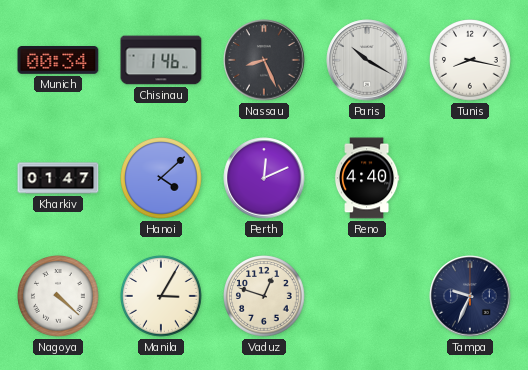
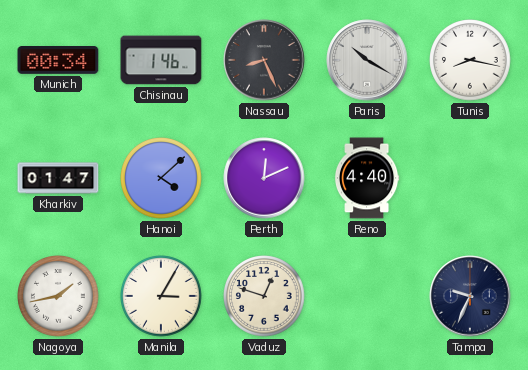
Nagoya: 4:22 -> 1:43 (59, 297)
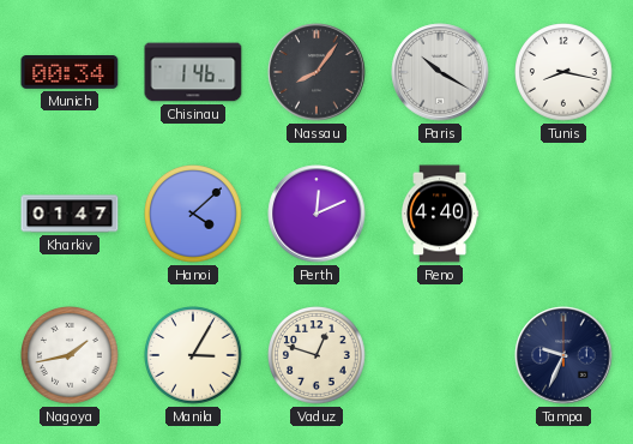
Nassau: 8:26 -> 8:06 (316, 72)
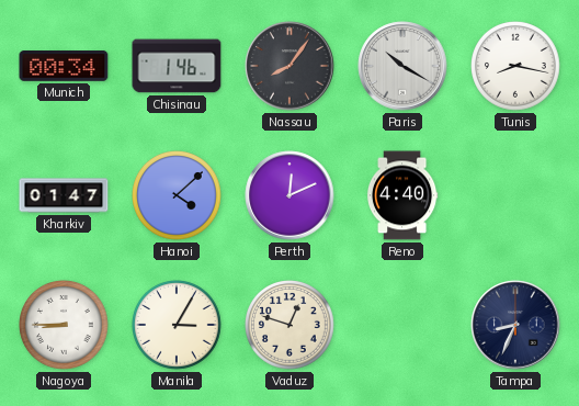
Nagoya: 1:43 -> 8:45 (65, 326)
Tampa: 9:34 -> 8:34 (515, 325)
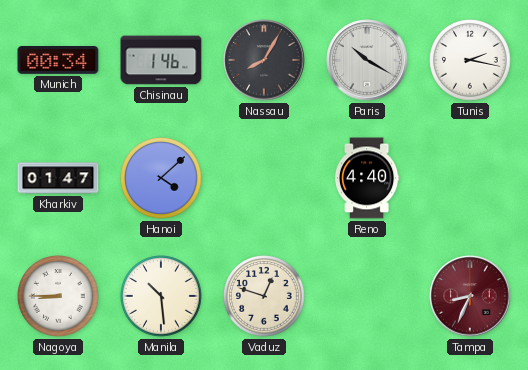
Nassau: 8:06 -> 8:05 (264, 60)
Tunis: 8:17 -> 2:17 (471, 61)
Perth: 12:11 -> none (289, 195)
Manila: 3:05 -> 10:29 (162, 297)
Tampa dial: navy -> burgundy (470, 296)
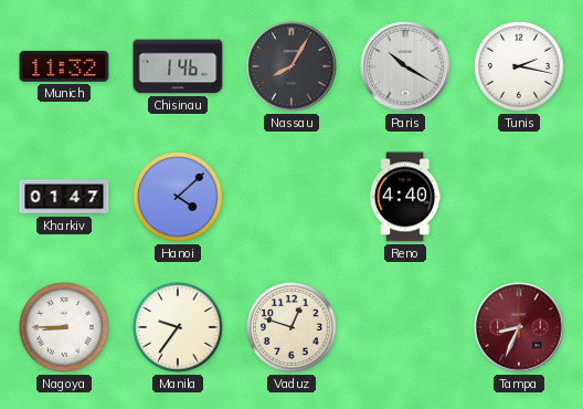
Munich: 00:34 -> 11:32 (64, 67)
Manila: 10:29 -> 9:36 (179, 328)
